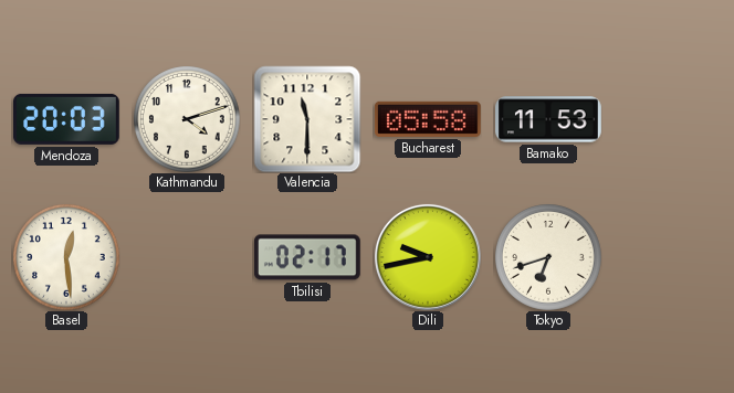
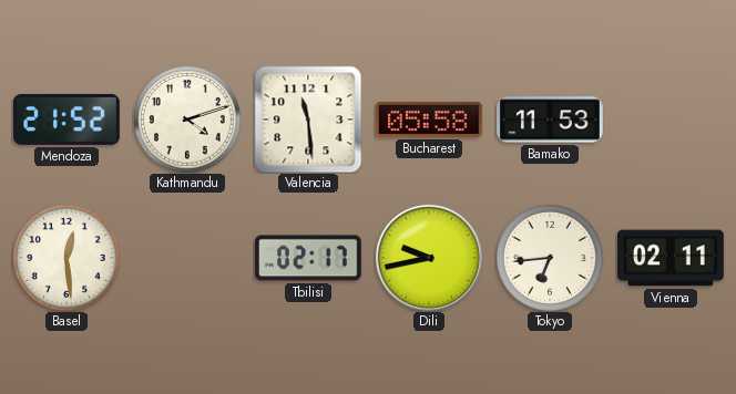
Mendoza: 20:03 -> 21:52 (67, 120)
Valencia: 11:30 -> 11:29 (308, 120)
Tokyo: 6:42 -> 6:44 (550, 258)
Vienna: none -> 02:11 (672, 258)
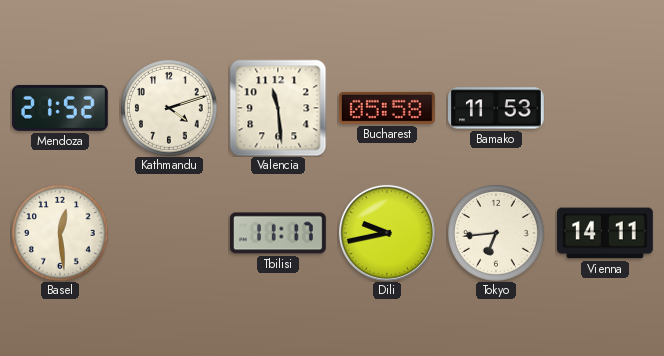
Tbilisi: 02:17 -> 11:17 (278, 233)
Vienna: 02:11 -> 14:11 (606, 233)
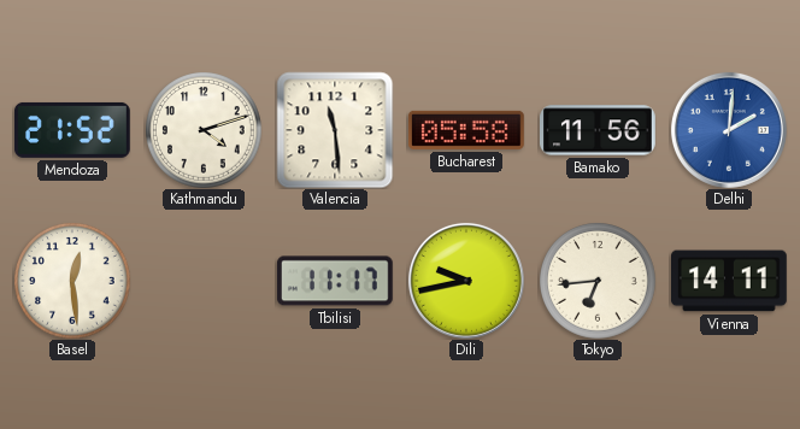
Bamako: 11:53 -> 11:56 (599, 130)
Delhi: none -> 2:01 (729, 130)
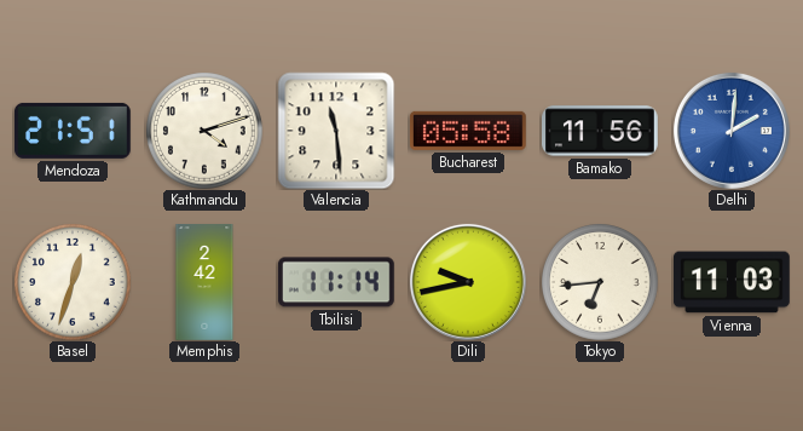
Mendoza: 21:52 -> 21:51 (73, 131)
Basel: 12:29 -> 12:33 (73, 282)
Memphis: none -> 2:42 (204, 283)
Tbilisi: 11:17 -> 11:14 (336, 282)
Vienna: 14:11 -> 11:03 (733, 282)
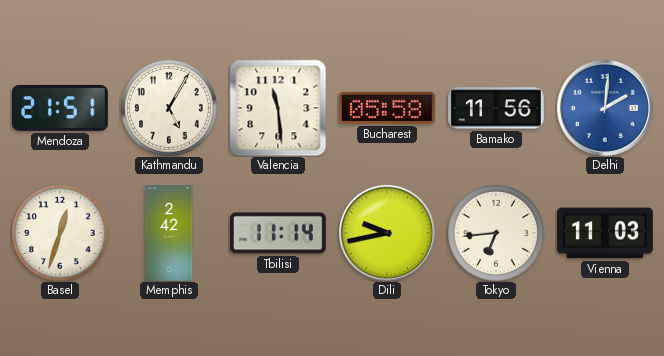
Kathmandu: 4:12 -> 5:05 (169, 108)
